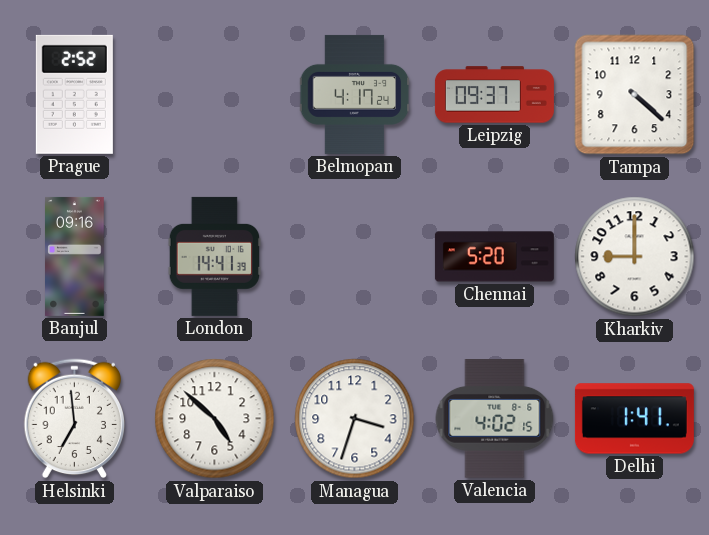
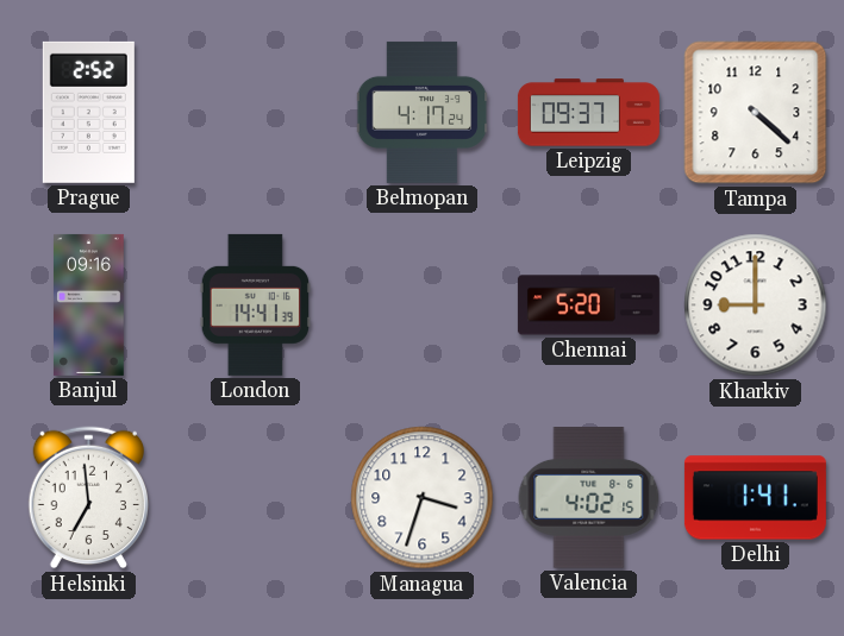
Valparaiso: 4:52 -> none (215, 419)
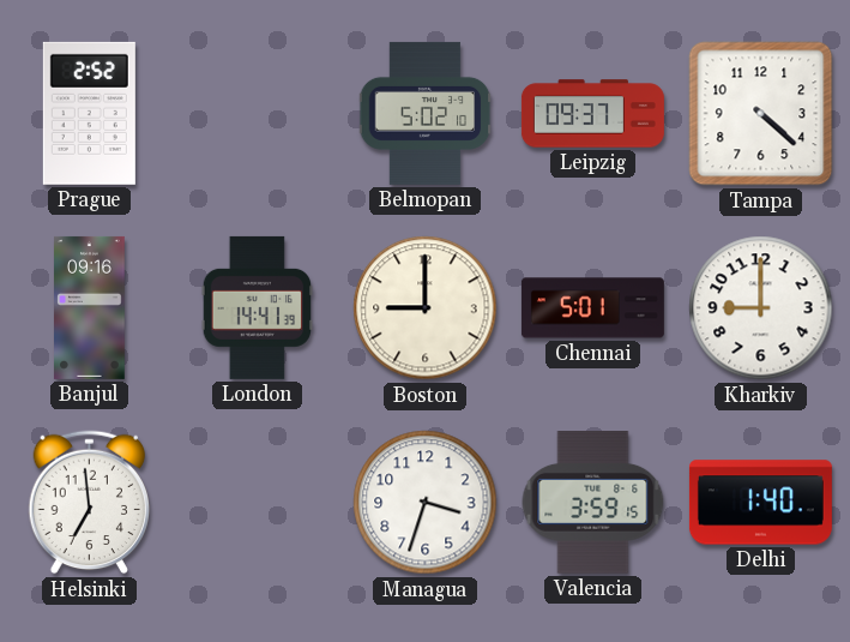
Belmopan: 4:17 -> 5:02 (426, 113)
Boston: none -> 9:00 (426, 308)
Chennai: 5:20 -> 5:01 (592, 308)
Valencia: 4:02 -> 3:59 (593, 503)
Delhi: 1:41 -> 1:40 (760, 503)
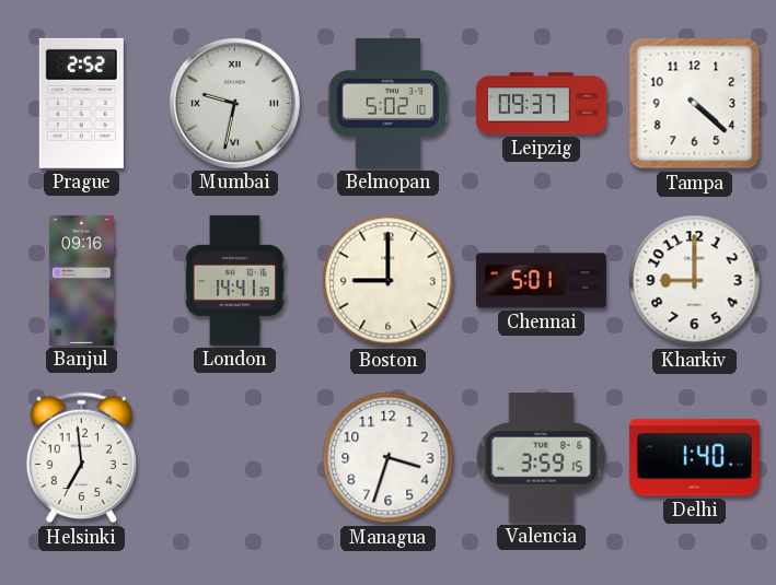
Mumbai: none -> 9:32 (234, 103)
